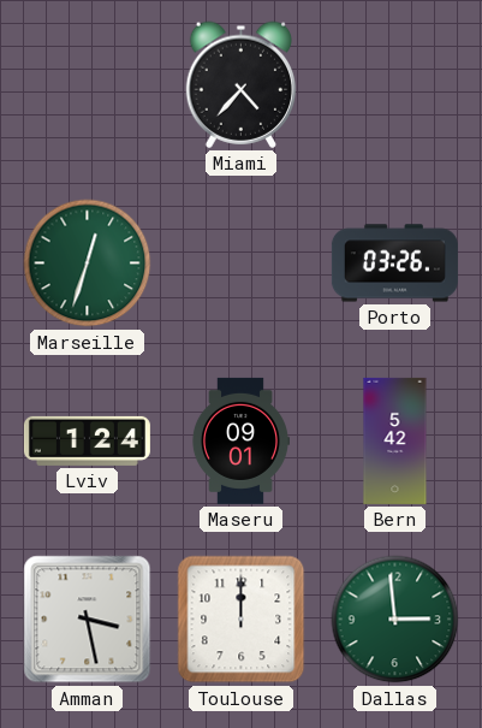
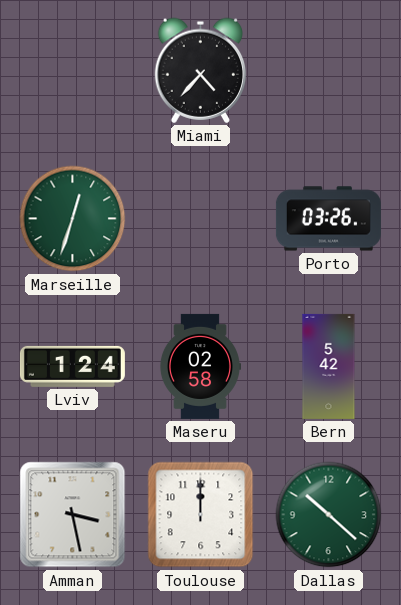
Maseru: 09:01 -> 02:58 (200, 366)
Dallas: 2:59 -> 10:22 (329, 515)
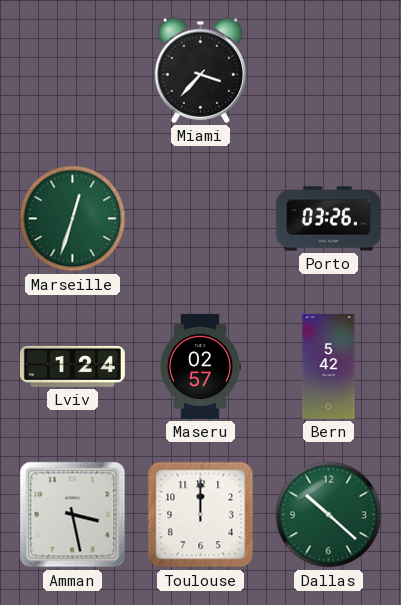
Miami: 4:37 -> 3:37 (201, 70)
Maseru: 02:58 -> 02:57 (200, 366)
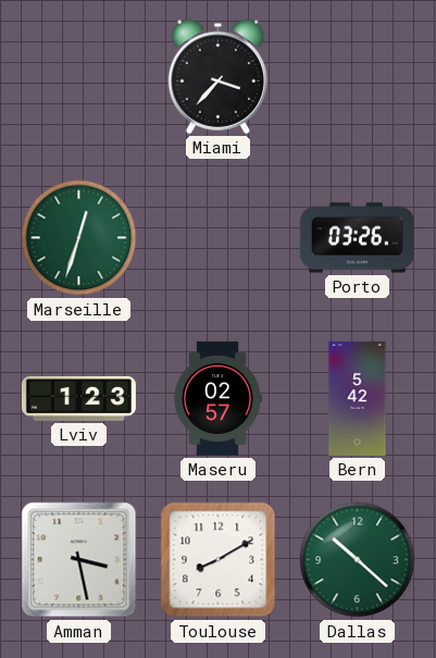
Lviv: 1:24 -> 1:23 (78, 398)
Toulouse: 12:00 -> 8:10 (219, 560)
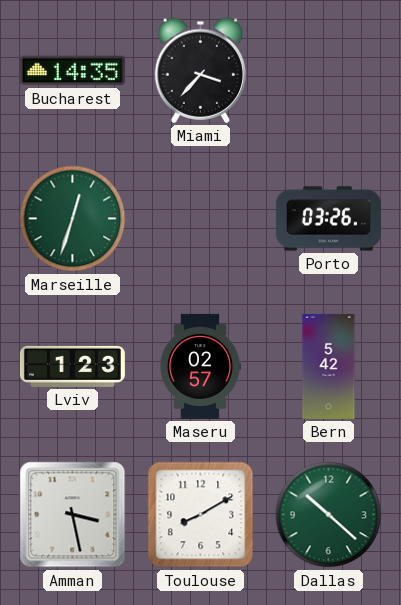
Bucharest: none -> 14:35 (72, 71)
